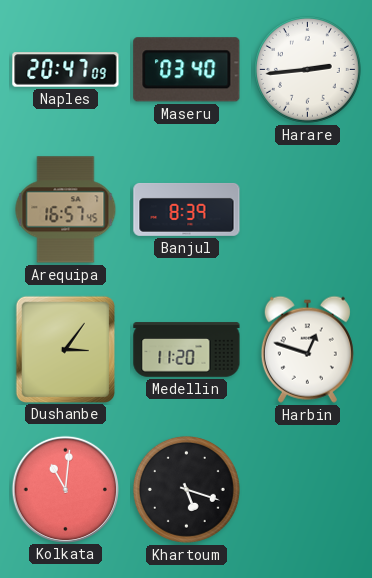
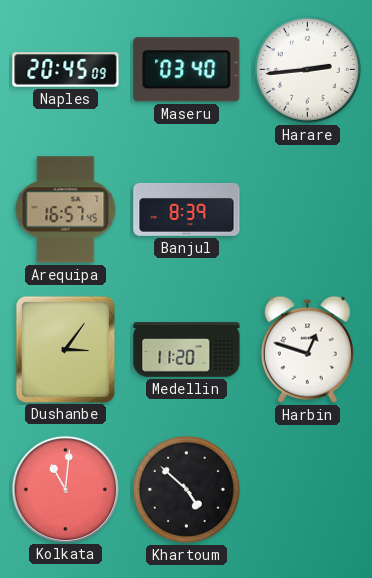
Naples: 20:47 -> 20:45 (66, 70)
Khartoum: 5:18 -> 4:52 (186, 489)
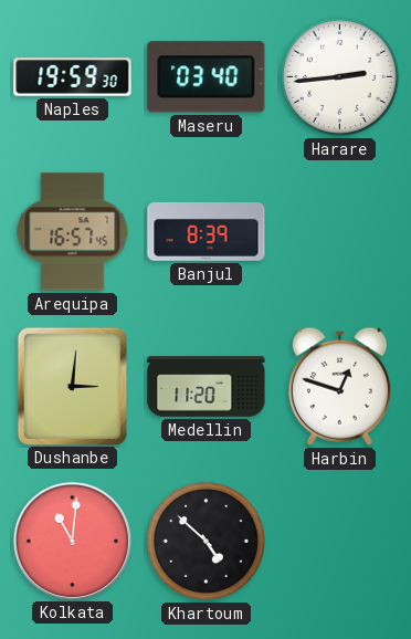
Naples: 20:45 -> 19:59 (73, 77)
Dushanbe: 3:06 -> 3:01 (72, 386)
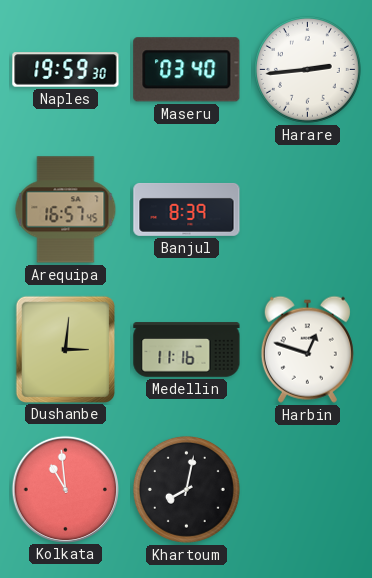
Medellin: 11:20 -> 11:16 (187, 350)
Kolkata: 11:01 -> 10:59 (65, 489)
Khartoum: 4:52 -> 8:02 (186, 489)
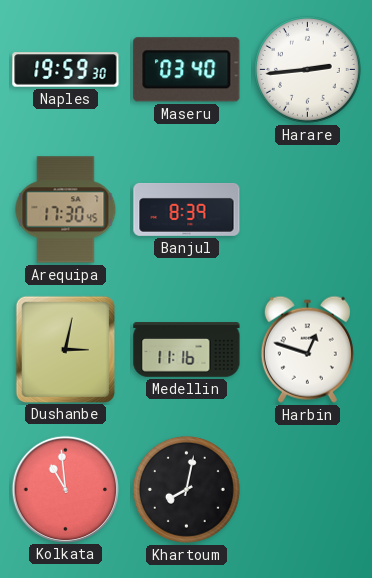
Arequipa: 16:57 -> 17:30 (66, 210)
Dushanbe: 3:01 -> 3:02 (65, 349)
